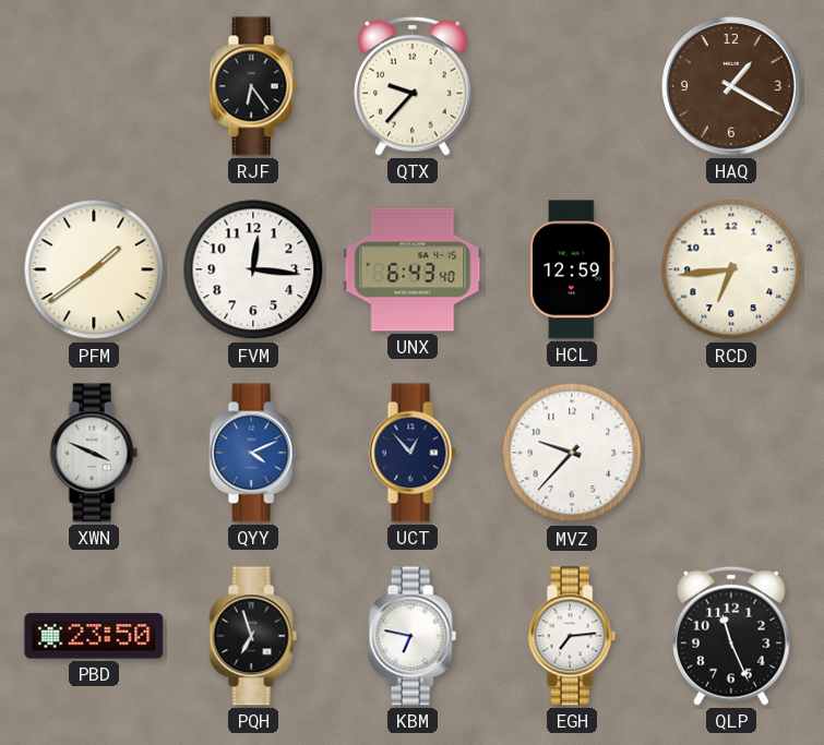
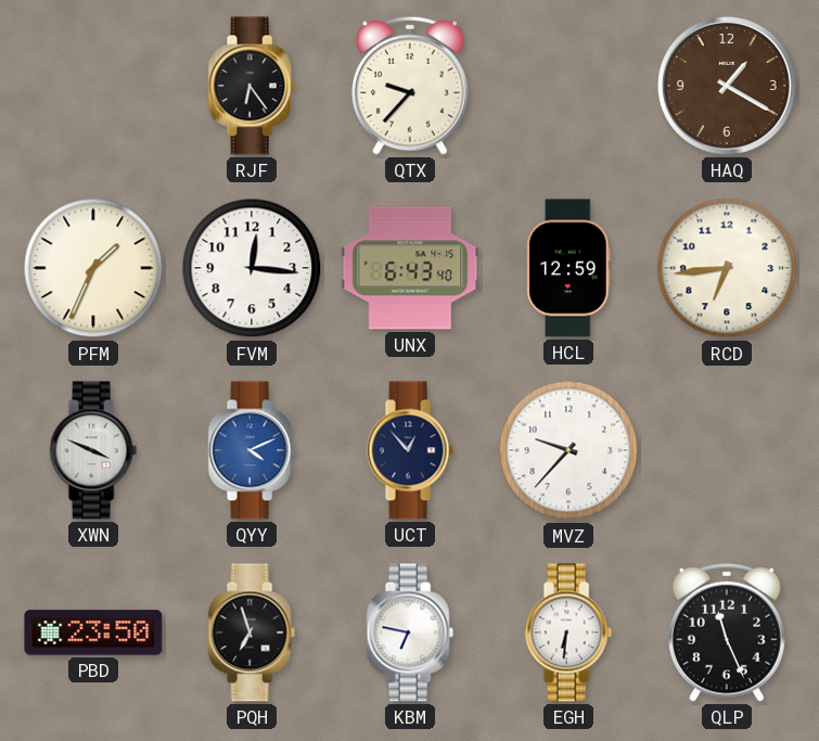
PFM: 1:39 -> 1:34 (93, 268)
EGH: 7:14 -> 6:31 (568, 633)
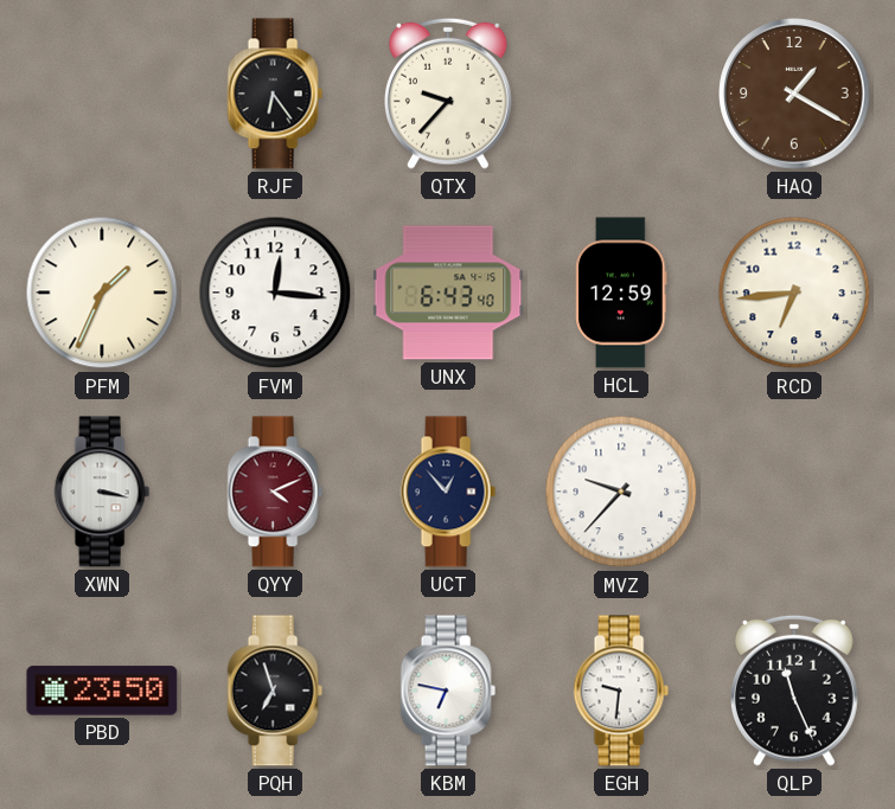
XWN: 3:49 -> 3:17 (102, 492)
QYY dial: blue -> burgundy (275, 492)
EGH: 6:31 -> 9:31 (621, 691)
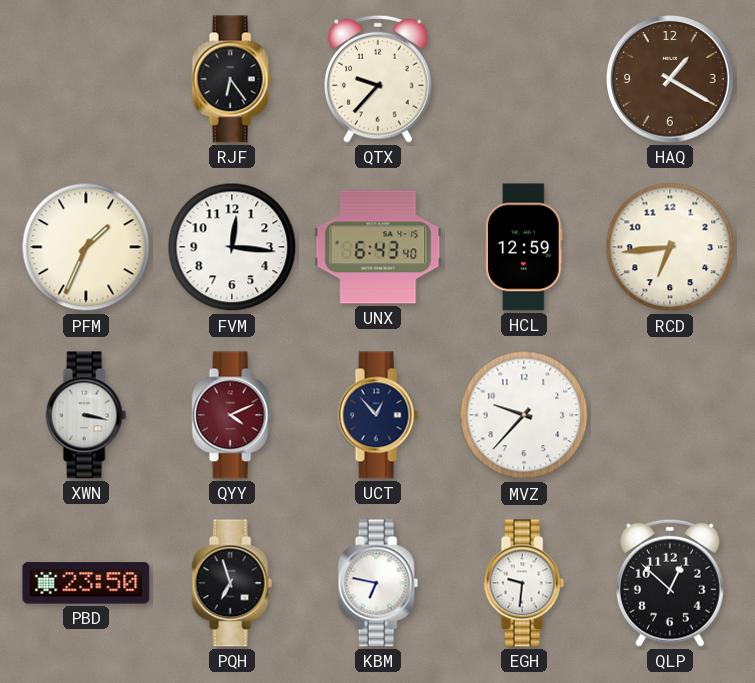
QLP: 11:26 -> 12:52 (671, 583)
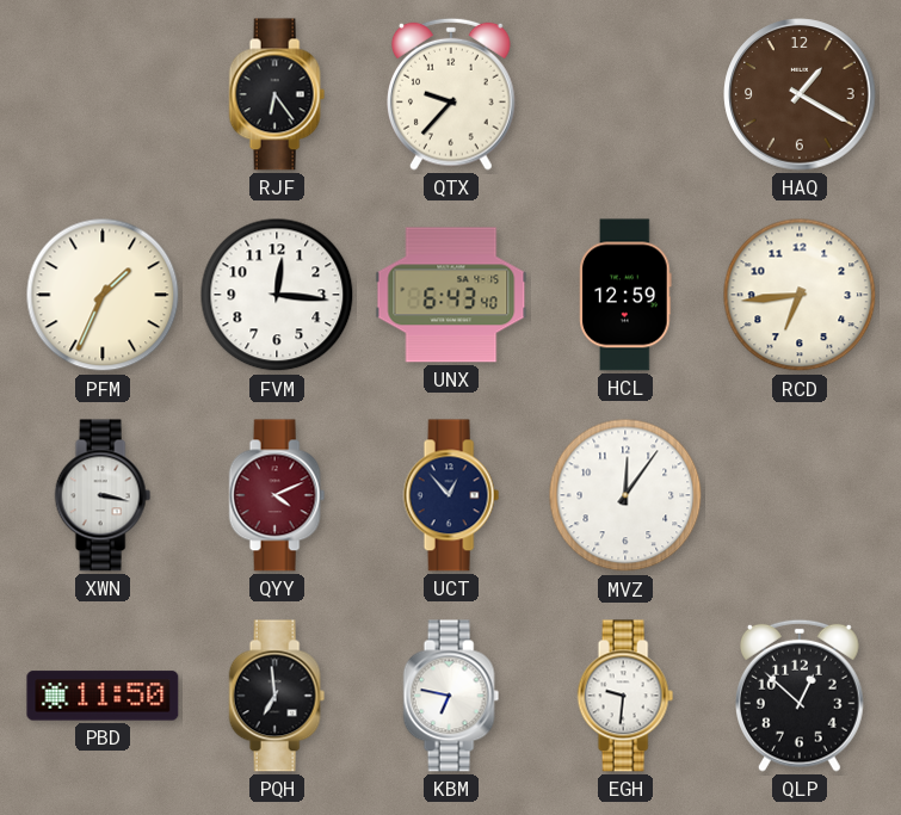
MVZ: 9:37 -> 12:06 (625, 495)
PBD: 23:50 -> 11:50 (103, 696)
PQH: 6:57 -> 6:59 (277, 696)
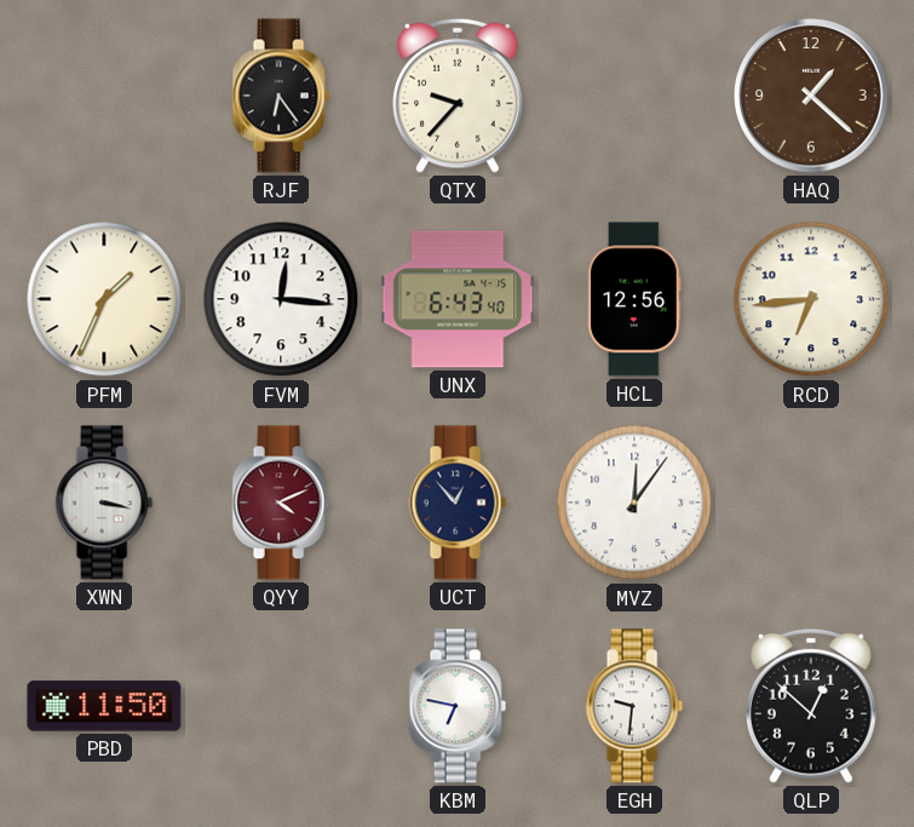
HAQ: 1:20 -> 1:22 (811, 96)
HCL: 12:59 -> 12:56 (634, 299)
PQH: 6:59 -> none (277, 696)
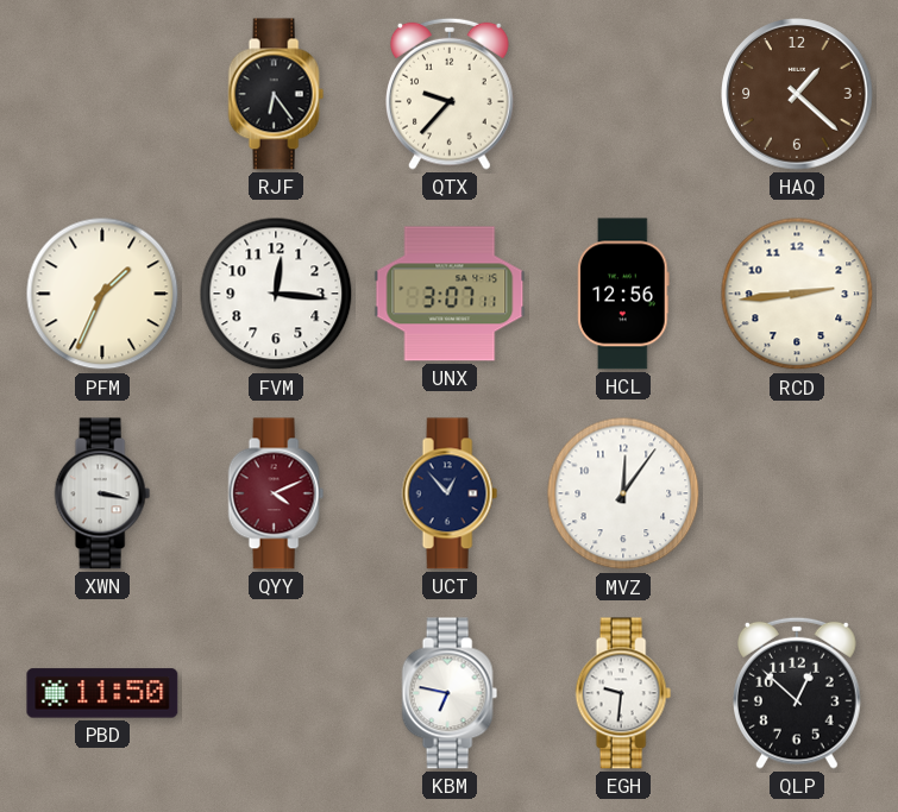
UNX: 6:43 -> 3:07 (450, 294)
RCD: 6:44 -> 2:44 (797, 294)
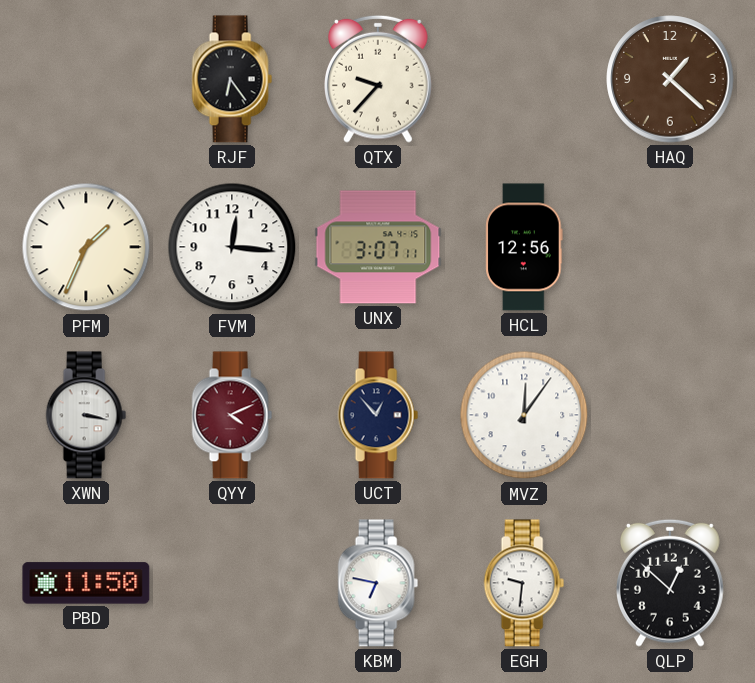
RCD: 2:44 -> none (797, 294)
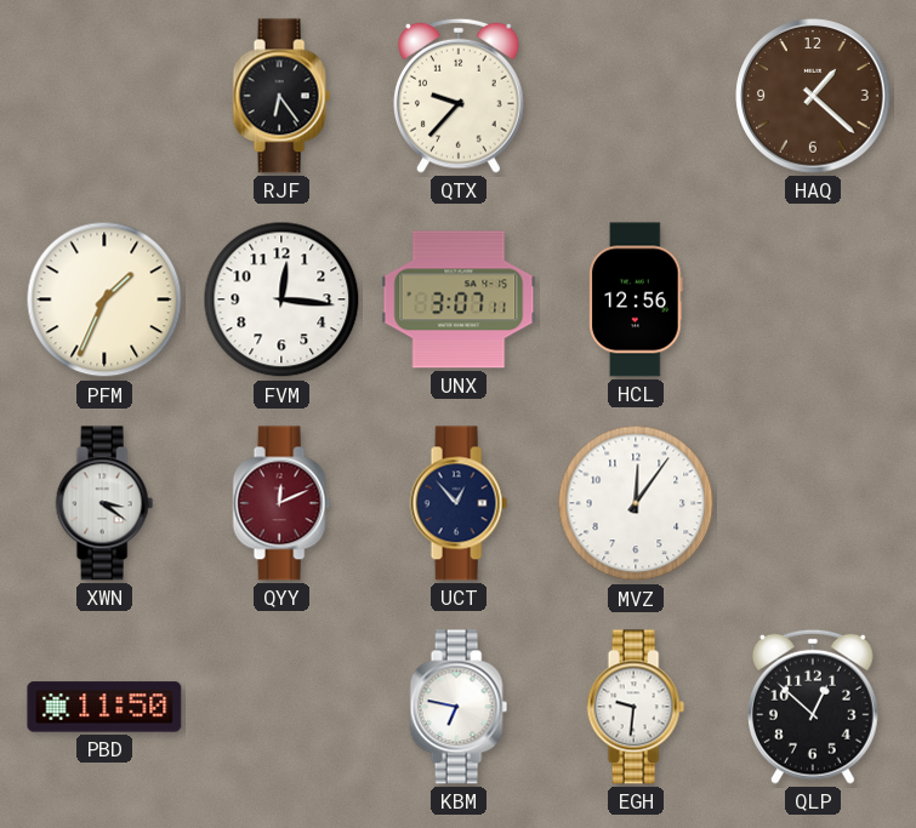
XWN: 3:17 -> 3:21 (104, 503)
QYY: 4:11 -> 12:11 (281, 503)
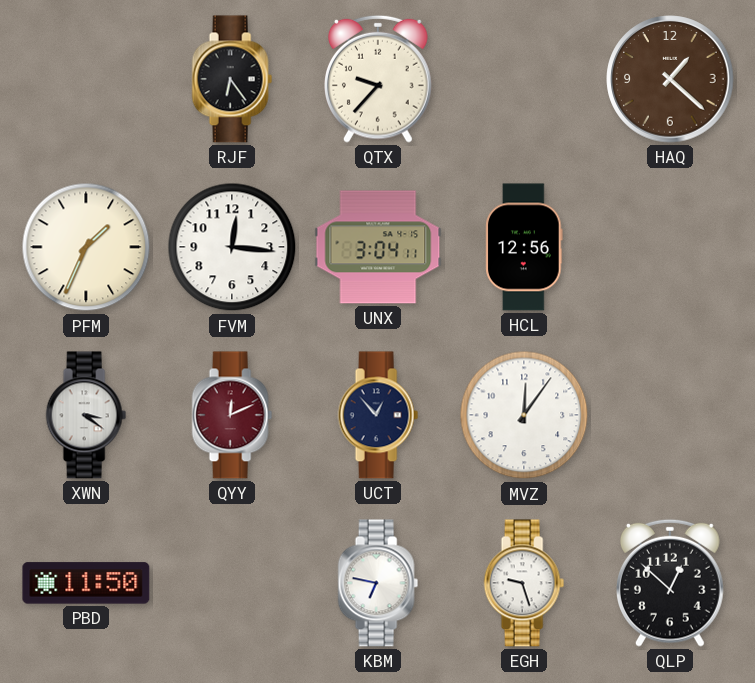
UNX: 3:07 -> 3:04 (378, 247)
EGH: 9:31 -> 9:27 (524, 583)
